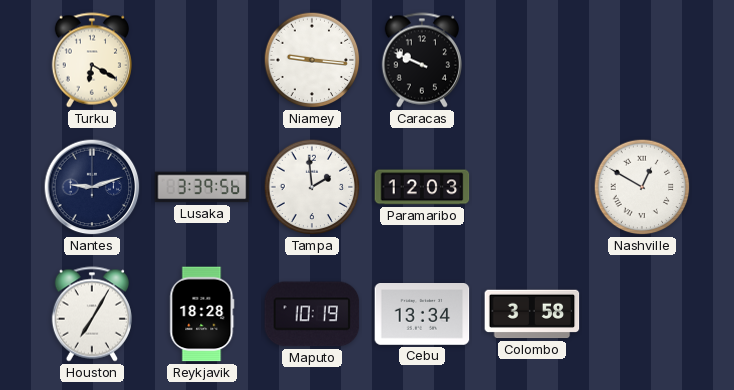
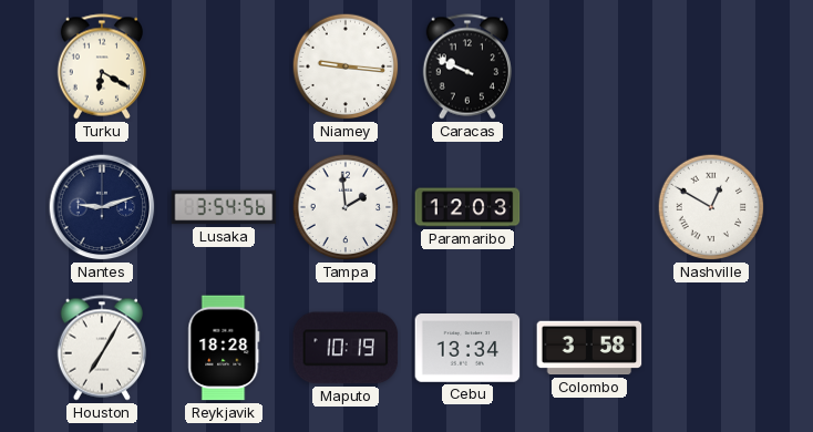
Lusaka: 3:39 -> 3:54 (224, 207)
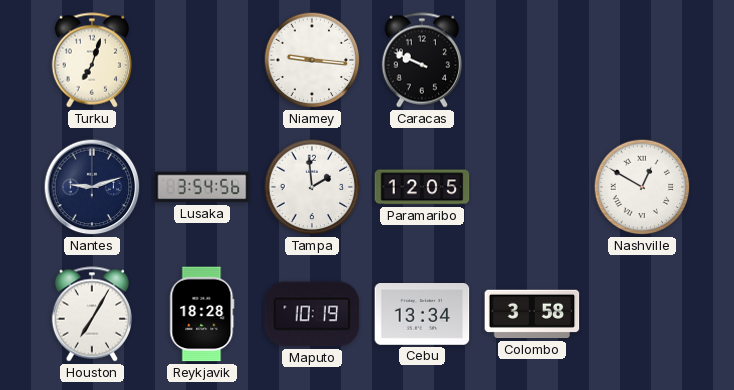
Turku: 6:20 -> 7:03 (92, 60)
Paramaribo: 12:03 -> 12:05 (422, 187)
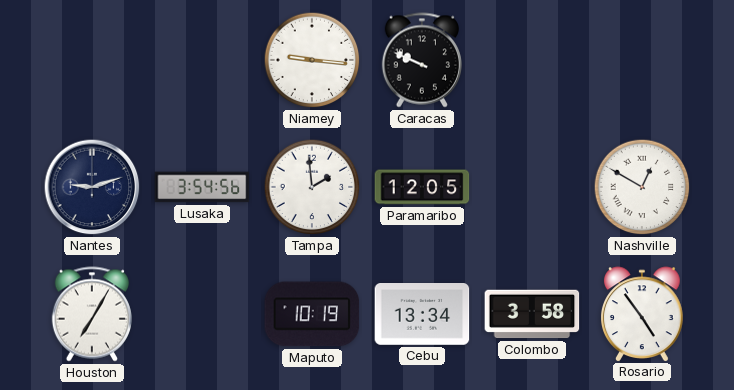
Turku: 7:03 -> none (92, 60)
Reykjavik: 18:28 -> none (202, 314)
Rosario: none -> 4:54 (643, 314)
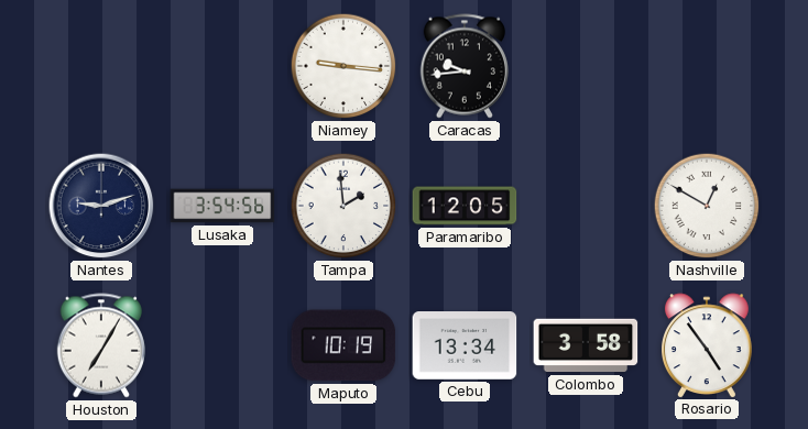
Caracas: 9:49 -> 9:44 (465, 66)
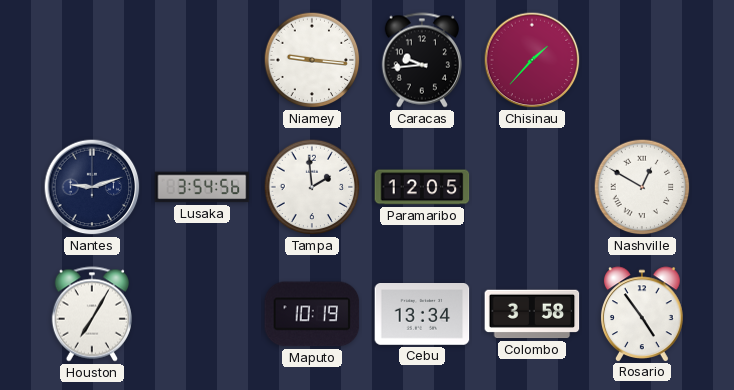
Chisinau: none -> 1:37 (532, 60)
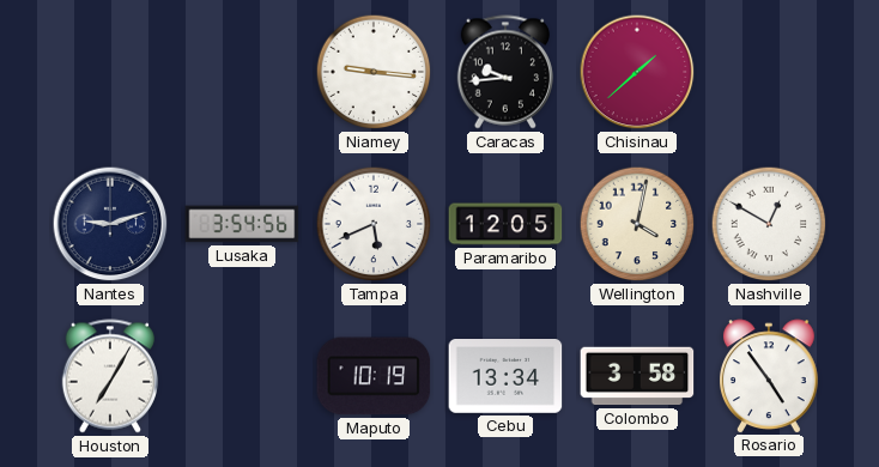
Chisinau: 1:37 -> 1:38 (637, 72)
Tampa: 1:59 -> 5:41 (374, 224)
Wellington: none -> 4:02 (637, 224)
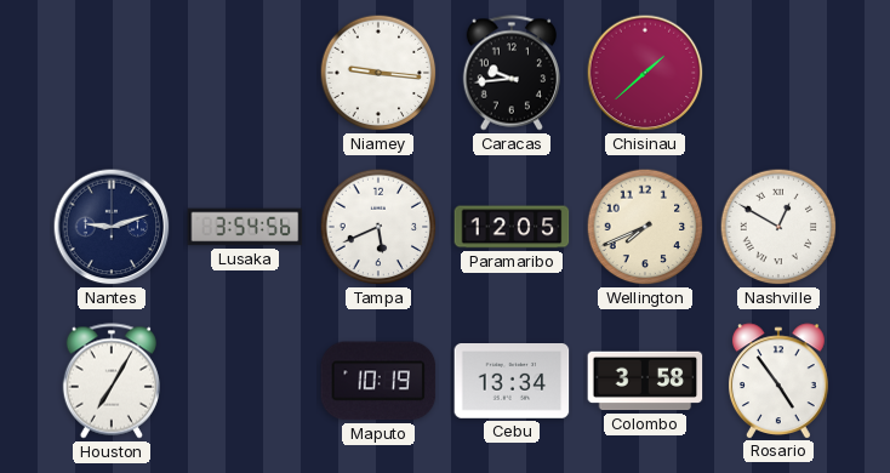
Wellington: 4:02 -> 7:41 (645, 227)
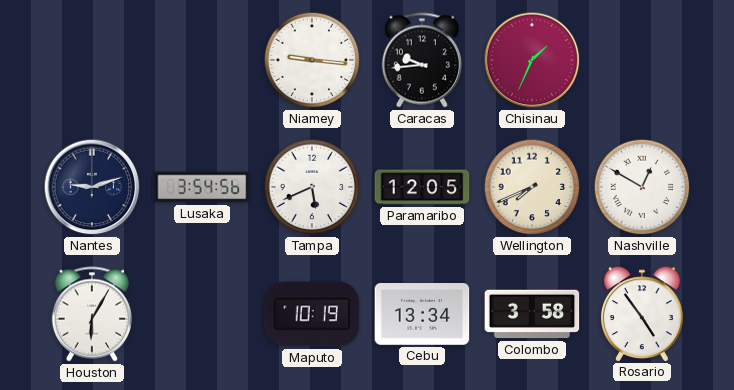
Chisinau: 1:38 -> 1:34 (532, 60)
Houston: 7:05 -> 6:05 (92, 314)
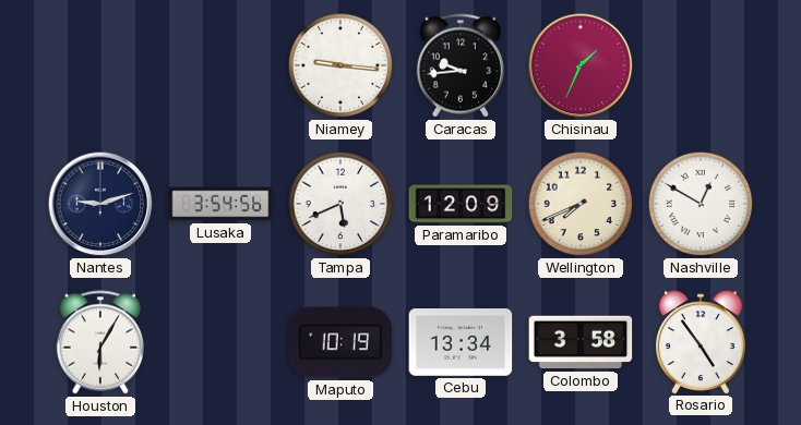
Paramaribo: 12:05 -> 12:09 (461, 204)
